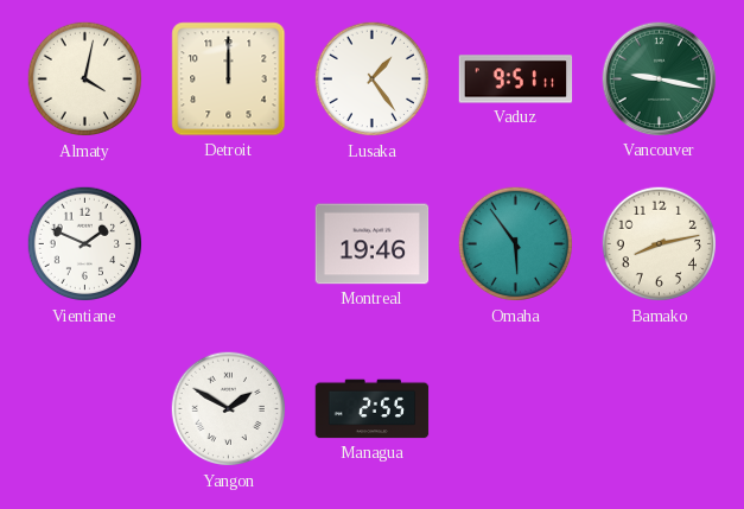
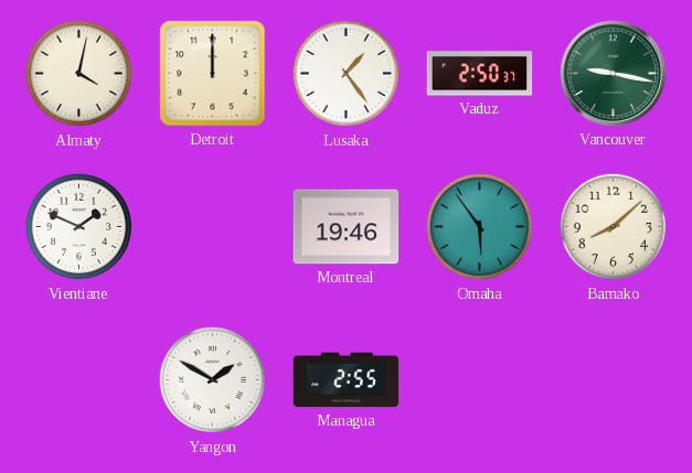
Vaduz: 9:51 -> 2:50 (480, 74)
Bamako: 8:13 -> 8:08 (613, 227)
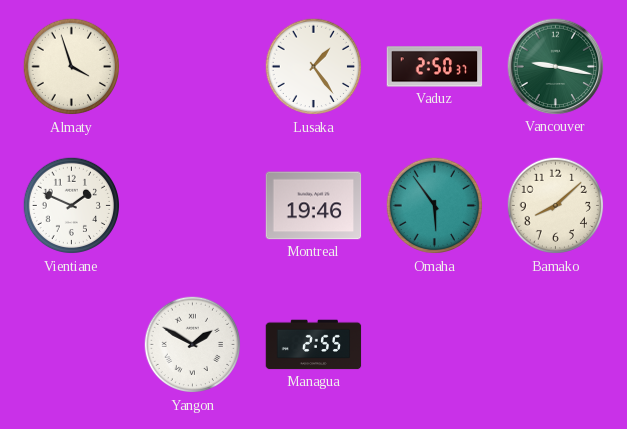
Almaty: 4:02 -> 3:57 (71, 67)
Detroit: 12:00 -> none (213, 74)
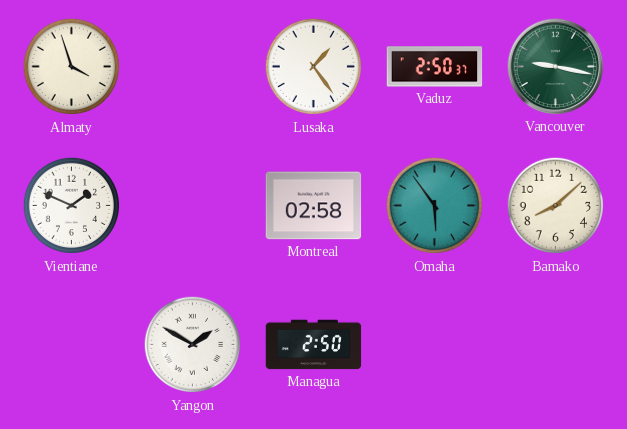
Montreal: 19:46 -> 02:58 (314, 206)
Managua: 2:55 -> 2:50 (314, 345)
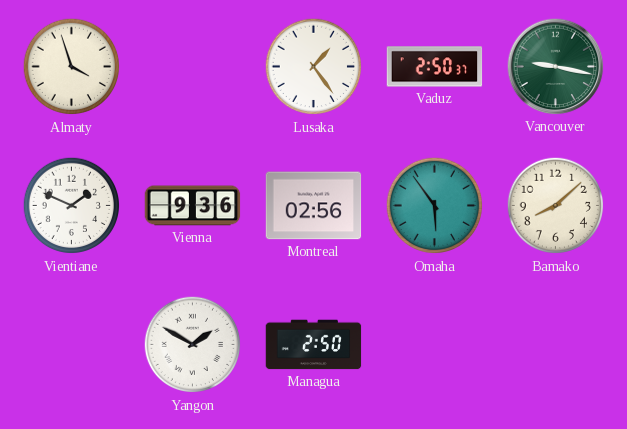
Vienna: none -> 9:36 (193, 206)
Montreal: 02:58 -> 02:56 (314, 206)
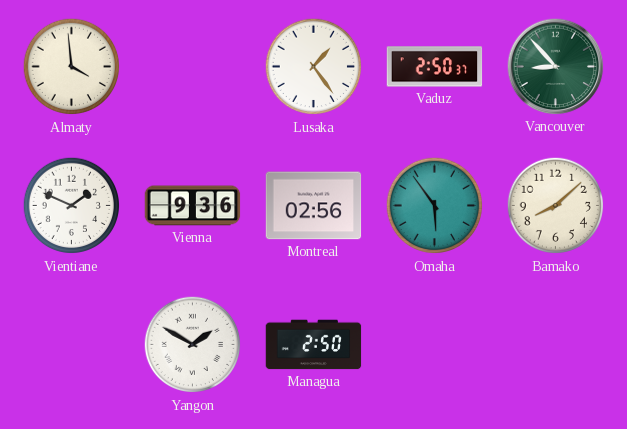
Almaty: 3:57 -> 3:59 (71, 67)
Vancouver: 9:17 -> 8:53 (556, 67)
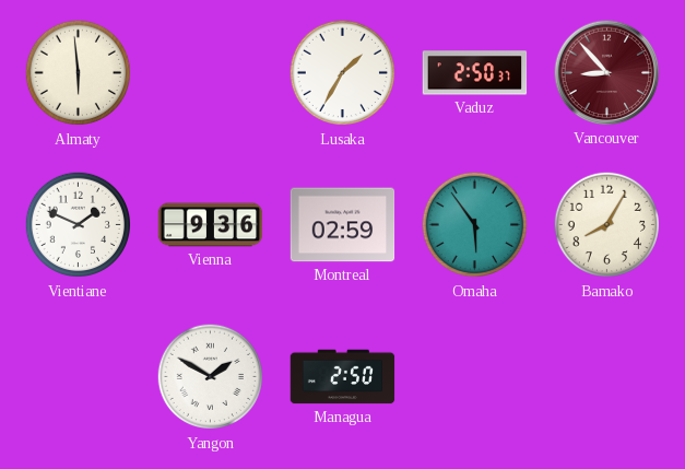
Almaty: 3:59 -> 5:59 (78, 73)
Lusaka: 1:24 -> 1:35 (342, 73)
Vancouver dial: green -> burgundy (607, 73)
Montreal: 02:56 -> 02:59 (343, 225)
Bamako: 8:08 -> 8:05 (606, 225)
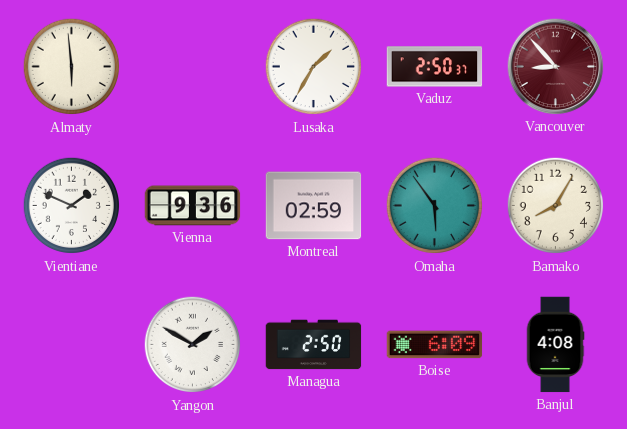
Boise: none -> 6:09 (435, 345)
Banjul: none -> 4:08 (555, 345)
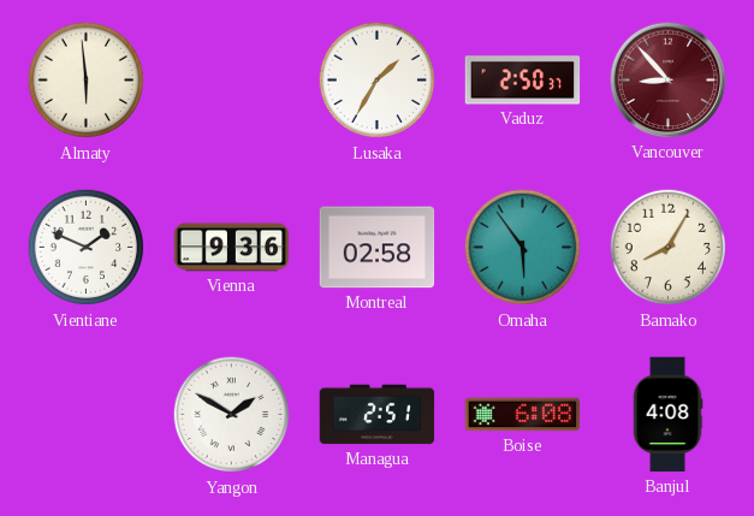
Montreal: 02:59 -> 02:58 (378, 248)
Managua: 2:50 -> 2:51 (378, 415)
Boise: 6:09 -> 6:08 (523, 415)
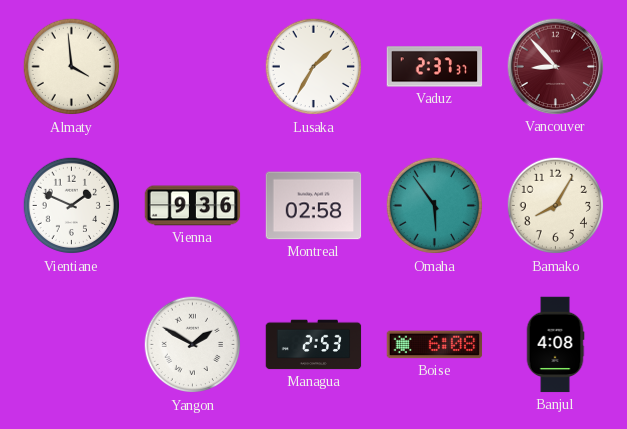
Almaty: 5:59 -> 3:59 (71, 67)
Vaduz: 2:50 -> 2:37 (435, 67)
Managua: 2:51 -> 2:53 (314, 345)
